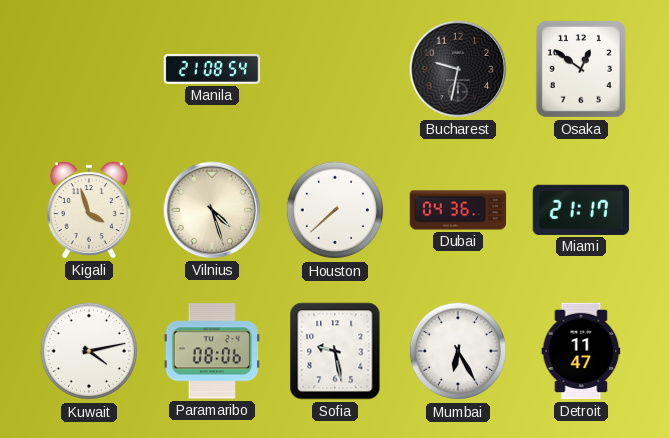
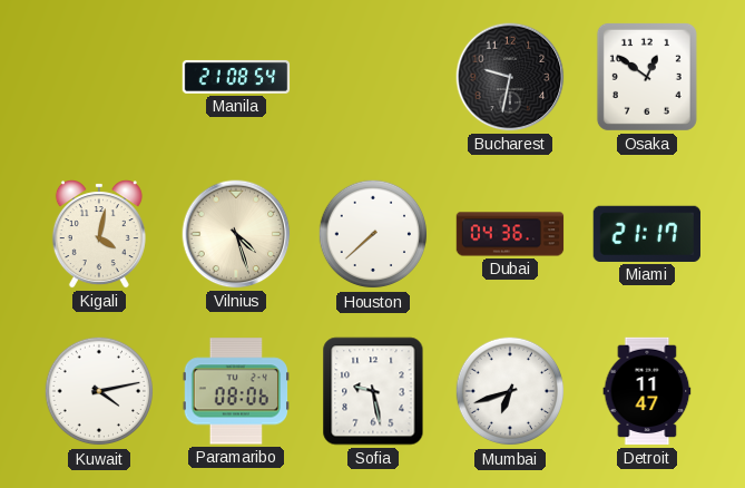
Kigali: 3:57 -> 4:02 (99, 234)
Mumbai: 6:25 -> 6:42 (510, 391)
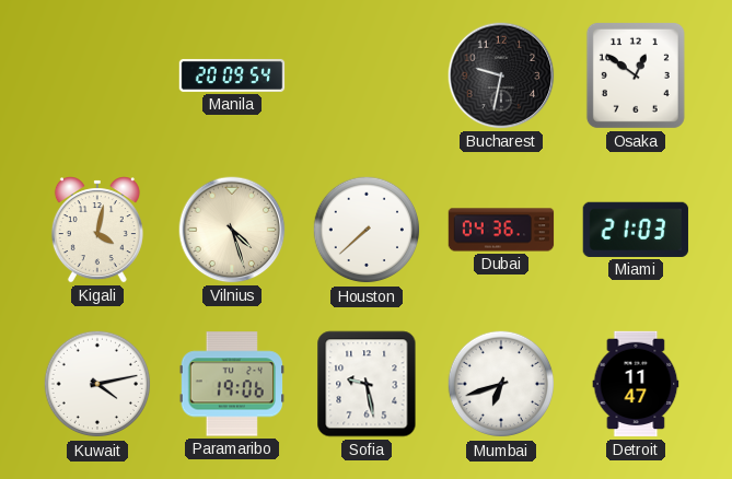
Manila: 21:08 -> 20:09 (232, 75)
Miami: 21:17 -> 21:03 (636, 230)
Paramaribo: 08:06 -> 19:06 (231, 384)
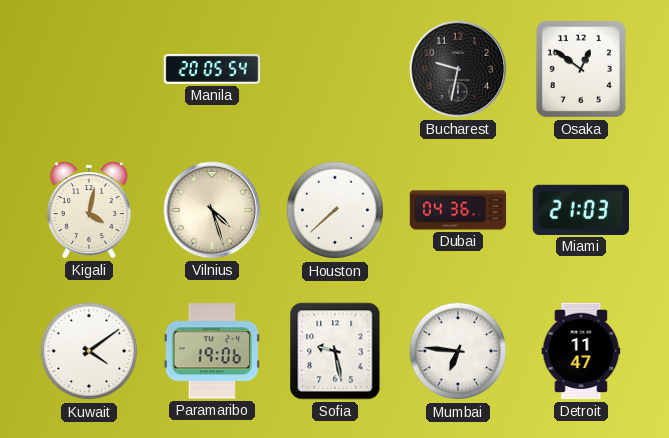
Manila: 20:09 -> 20:05 (212, 69)
Kuwait: 4:13 -> 4:09 (89, 351)
Mumbai: 6:42 -> 6:46 (458, 351)
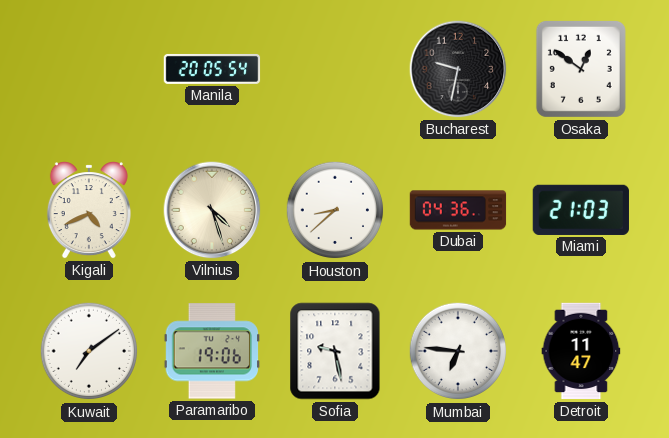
Kigali: 4:02 -> 4:41 (89, 210)
Houston: 7:38 -> 8:38 (335, 210)
Kuwait: 4:09 -> 7:09 (89, 351)
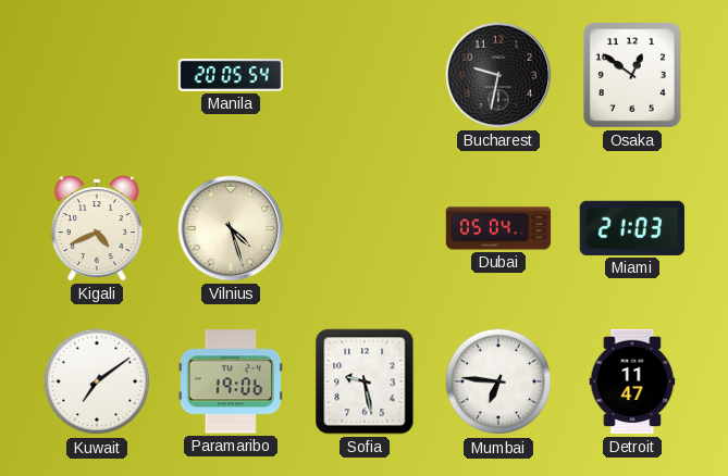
Houston: 8:38 -> none (335, 210)
Dubai: 04:36 -> 05:04 (498, 228)
